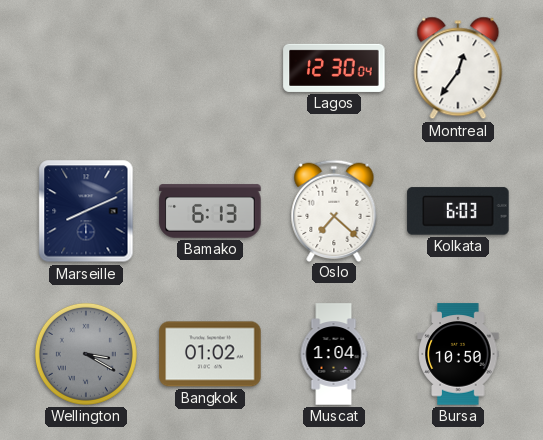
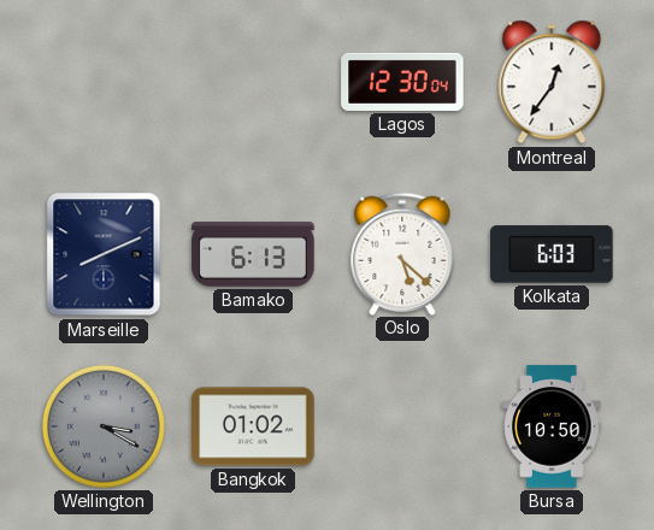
Oslo: 7:22 -> 5:22 (402, 253)
Muscat: 1:04 -> none (334, 354)
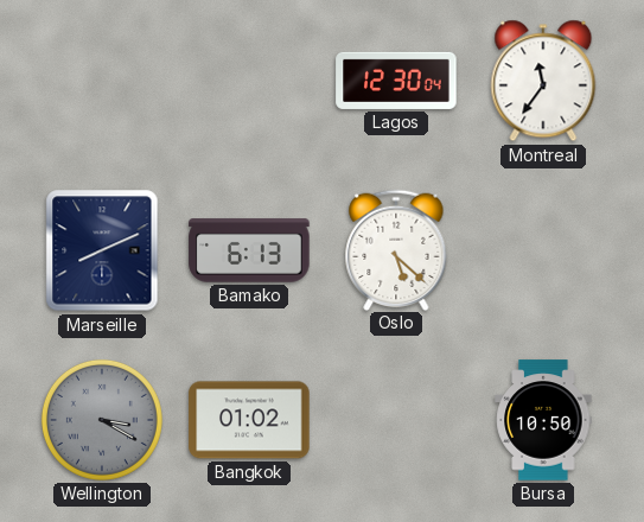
Montreal: 12:36 -> 11:36 (543, 81)
Kolkata: 6:03 -> none (552, 254)
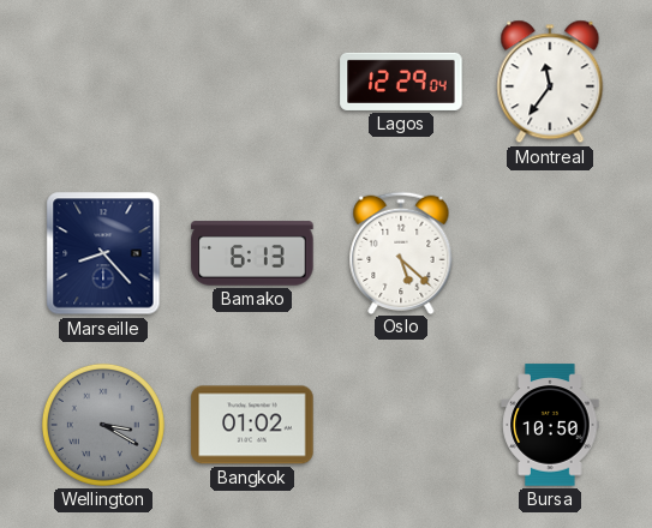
Lagos: 12:30 -> 12:29 (401, 82)
Marseille: 8:11 -> 8:23 (103, 253)
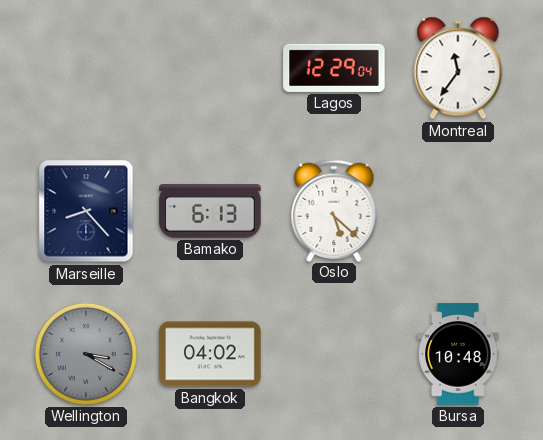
Bangkok: 01:02 -> 04:02 (210, 354)
Bursa: 10:50 -> 10:48 (458, 354)
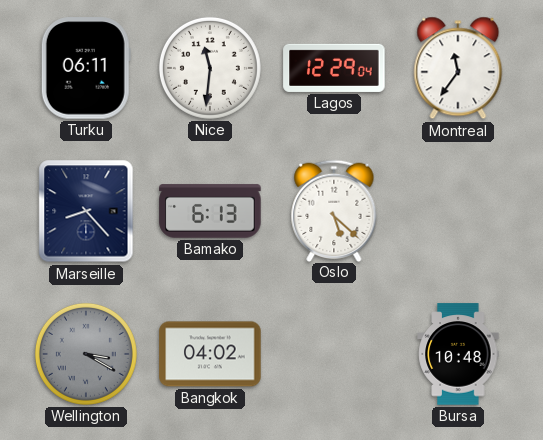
Turku: none -> 06:11 (86, 68)
Nice: none -> 11:31 (210, 68)
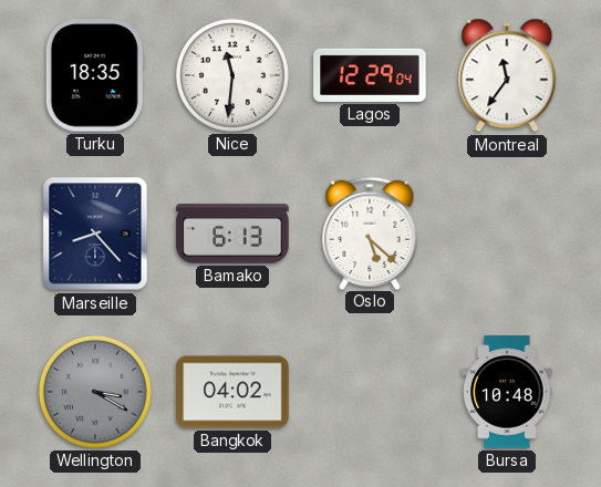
Turku: 06:11 -> 18:35 (95, 75)
